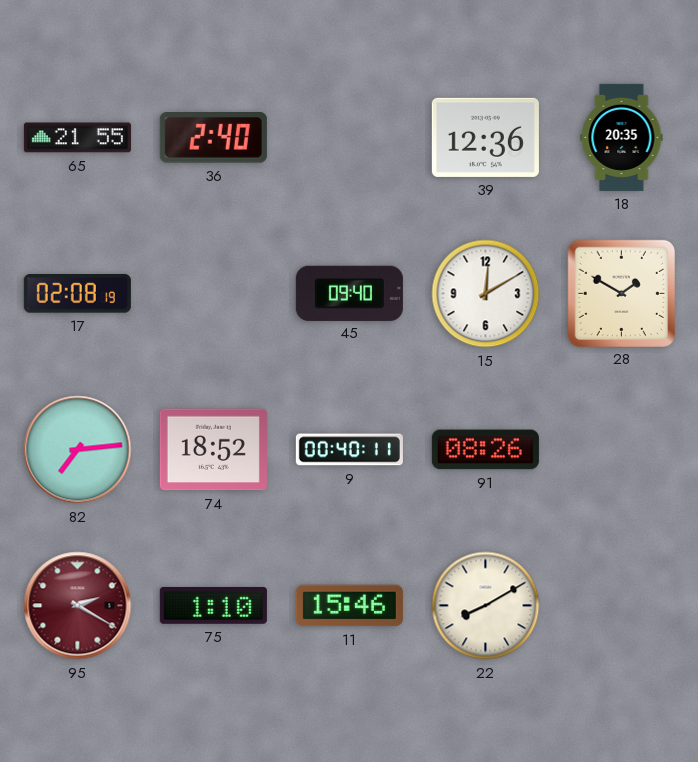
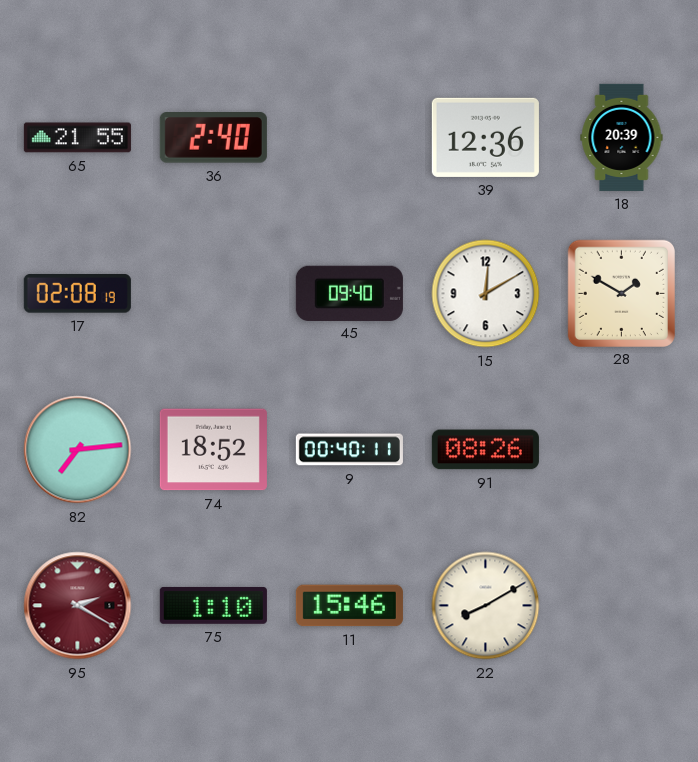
18: 20:35 -> 20:39 (622, 137)
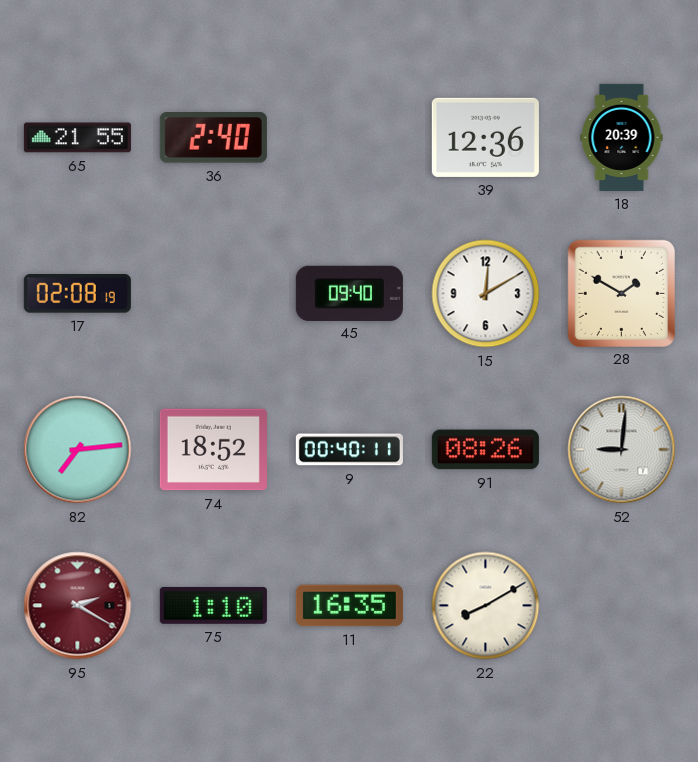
52: none -> 9:01 (622, 450)
11: 15:46 -> 16:35 (349, 606)
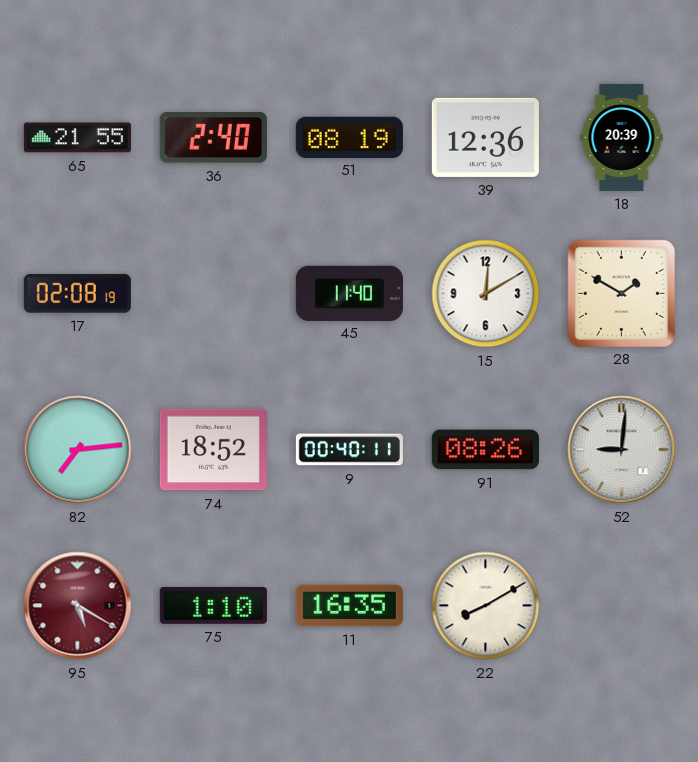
51: none -> 08:19 (349, 137)
45: 09:40 -> 11:40 (349, 293)
95: 2:20 -> 5:20 (78, 606)
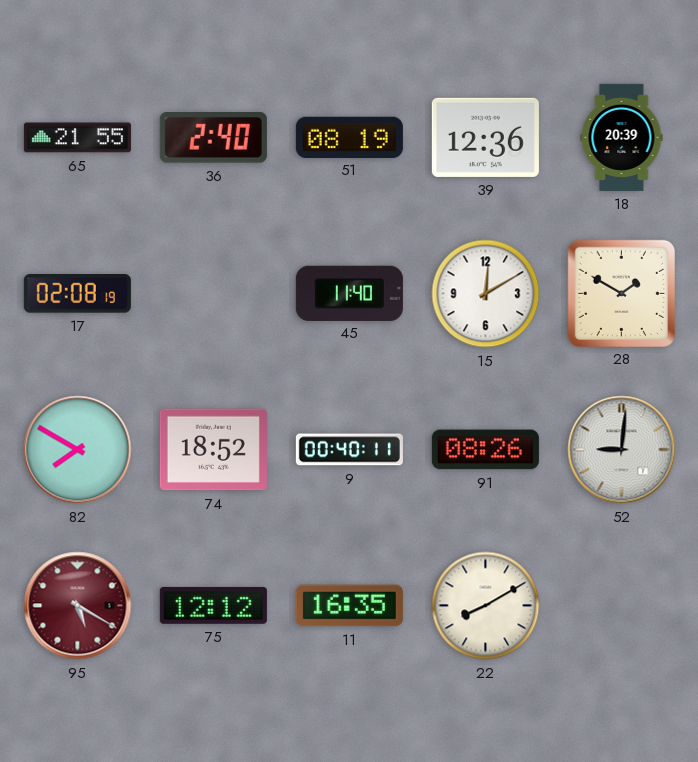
82: 7:14 -> 7:50 (78, 450)
75: 1:10 -> 12:12 (213, 605)
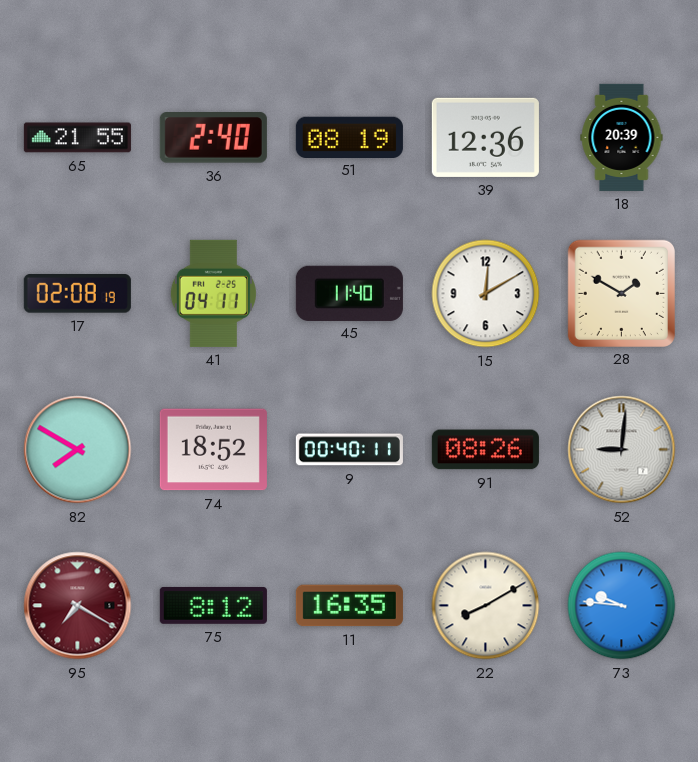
41: none -> 04:11 (213, 293)
95: 5:20 -> 7:20 (78, 606)
75: 12:12 -> 8:12 (213, 605)
73: none -> 9:46 (622, 606)
